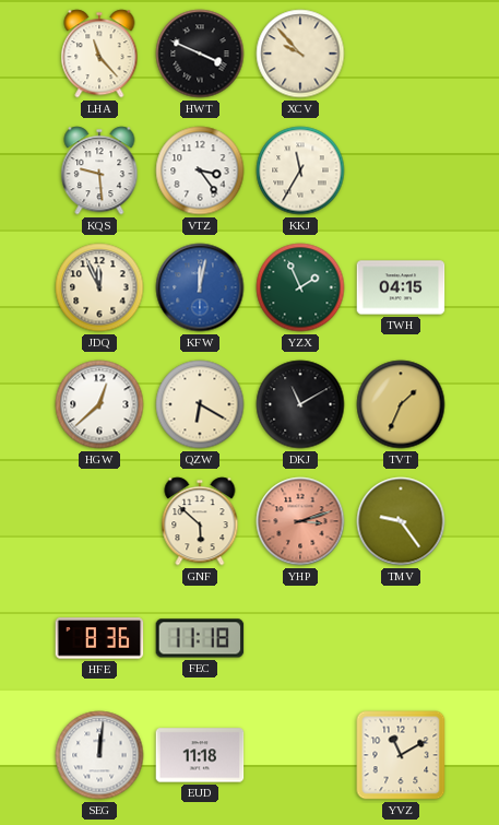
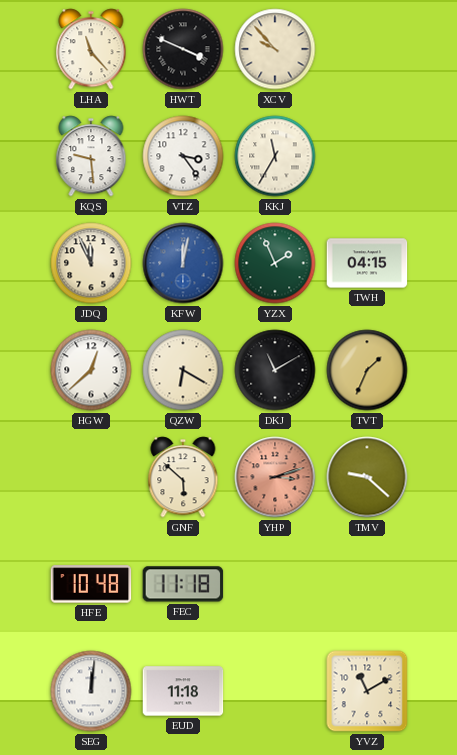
TMV: 9:24 -> 9:22 (367, 477)
HFE: 8:36 -> 10:48 (91, 584)
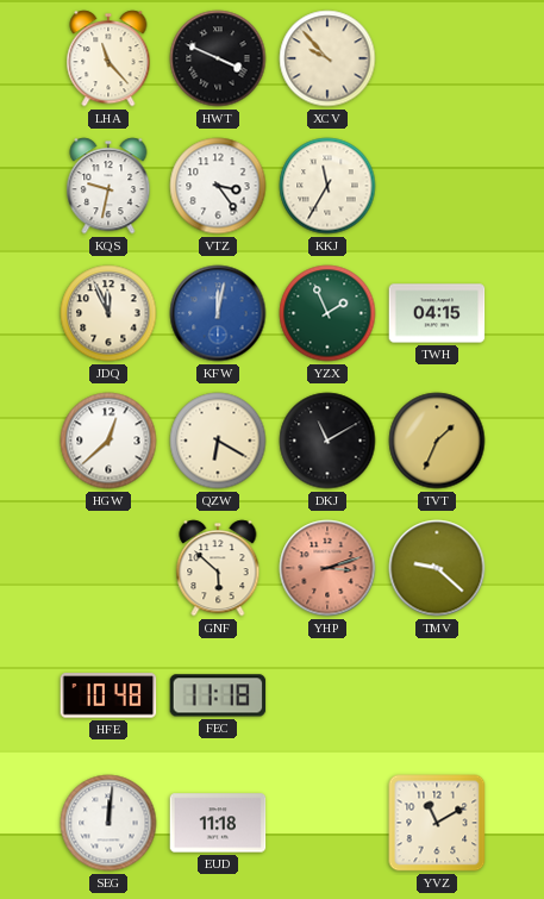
KQS: 9:29 -> 9:32 (108, 186)
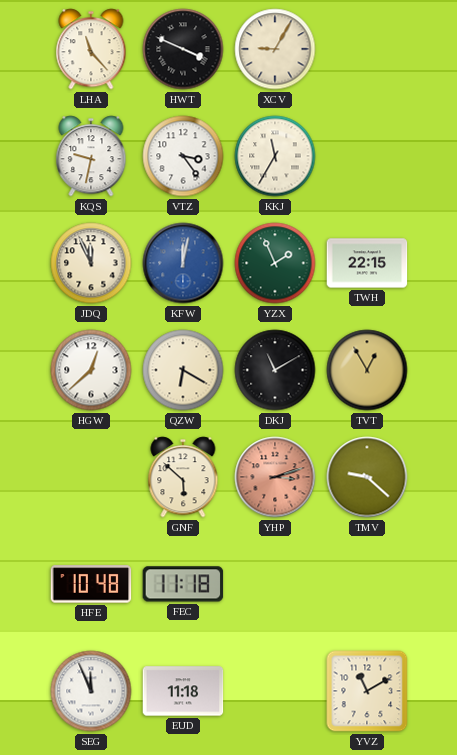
XCV: 9:53 -> 9:05 (275, 49)
TWH: 04:15 -> 22:15 (367, 263)
TVT: 1:34 -> 12:55 (367, 370)
SEG: 12:01 -> 11:56 (91, 691)
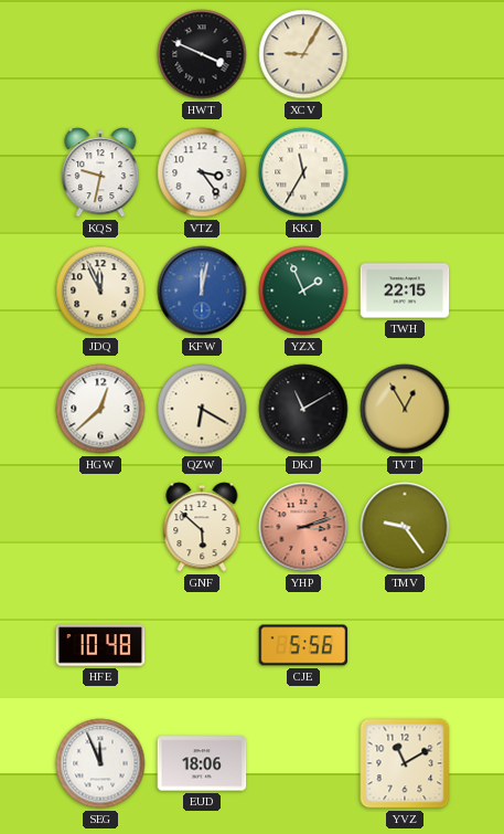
LHA: 11:23 -> none (91, 49)
TMV: 9:22 -> 9:24 (405, 527)
FEC: 11:18 -> none (183, 584)
CJE: none -> 5:56 (303, 645)
EUD: 11:18 -> 18:06 (202, 763)
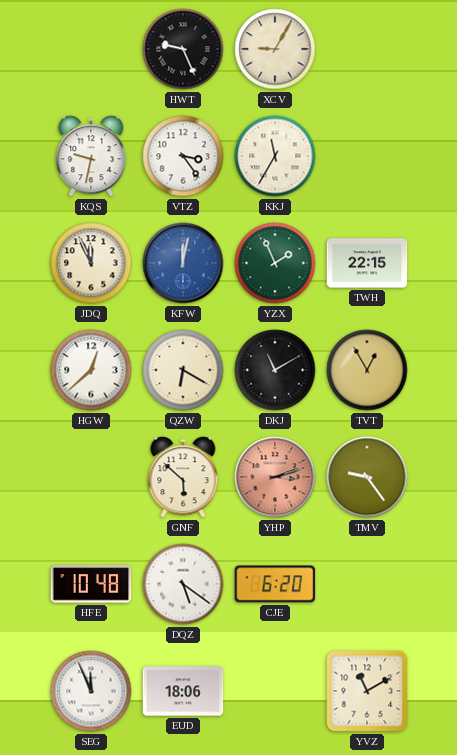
HWT: 3:49 -> 9:26 (183, 49)
DQZ: none -> 5:21 (183, 584)
CJE: 5:56 -> 6:20 (275, 584)
